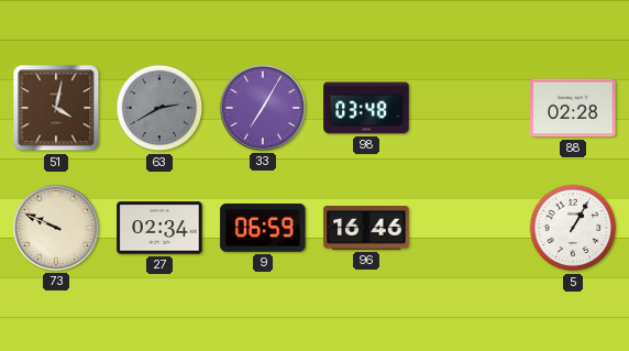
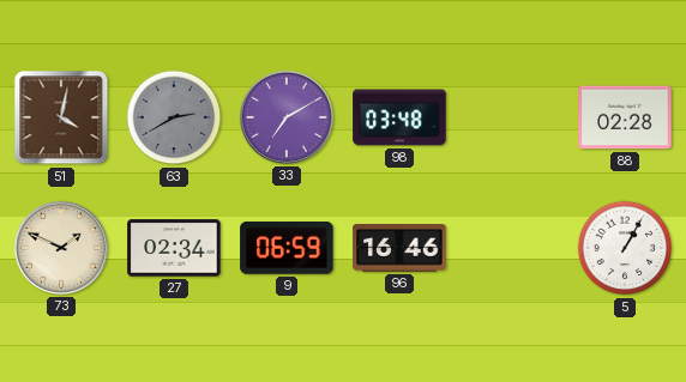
33: 7:05 -> 7:10 (287, 117)
73: 9:49 -> 1:49 (61, 248)
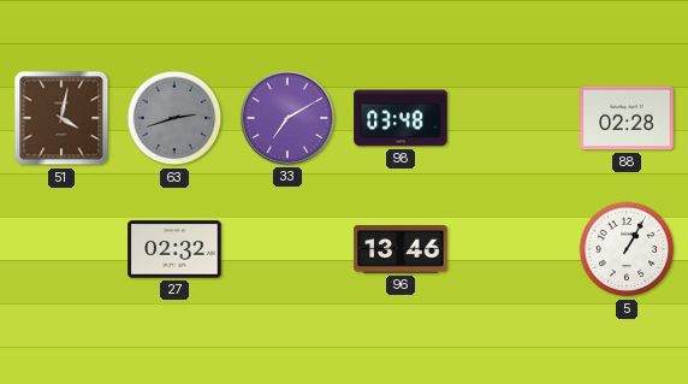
63: 2:40 -> 2:42 (174, 118)
73: 1:49 -> none (61, 248)
27: 02:34 -> 02:32 (174, 249)
9: 06:59 -> none (287, 248)
96: 16:46 -> 13:46 (401, 250)
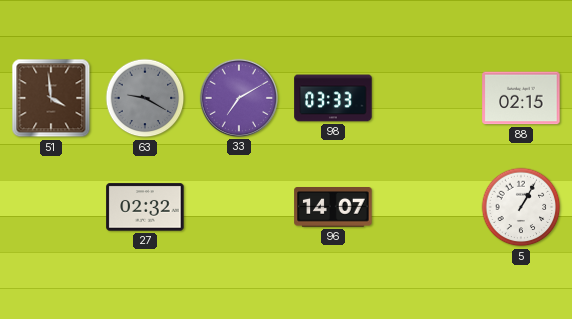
51: 4:02 -> 3:59 (51, 98)
63: 2:42 -> 9:20 (145, 98)
98: 03:48 -> 03:33 (333, 98)
88: 02:28 -> 02:15 (521, 98)
96: 13:46 -> 14:07 (333, 208)
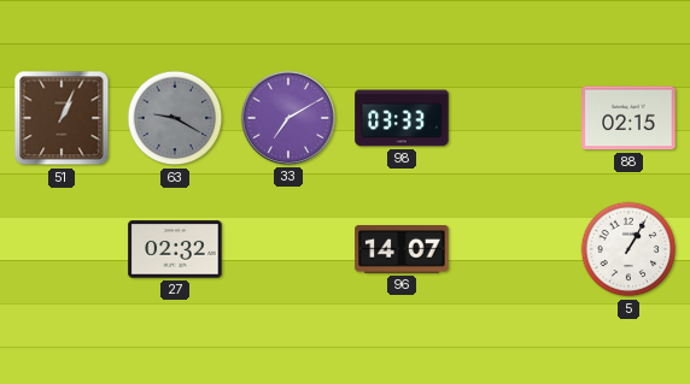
51: 3:59 -> 1:04 (62, 118)
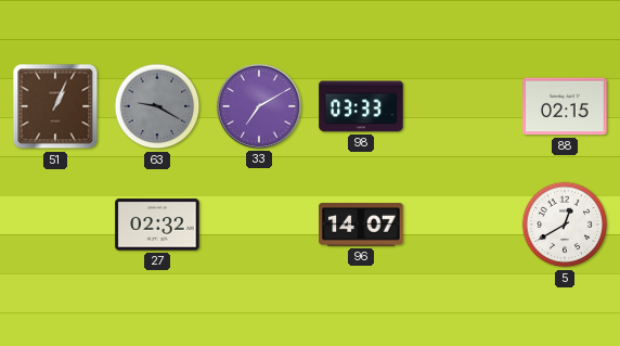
5: 1:05 -> 12:40 (565, 225)
